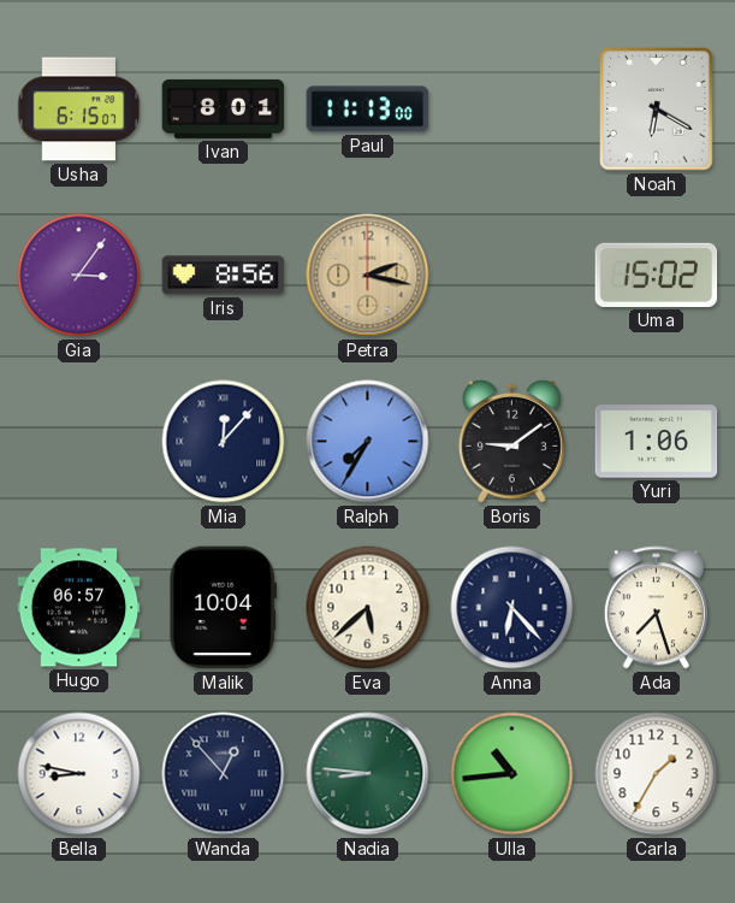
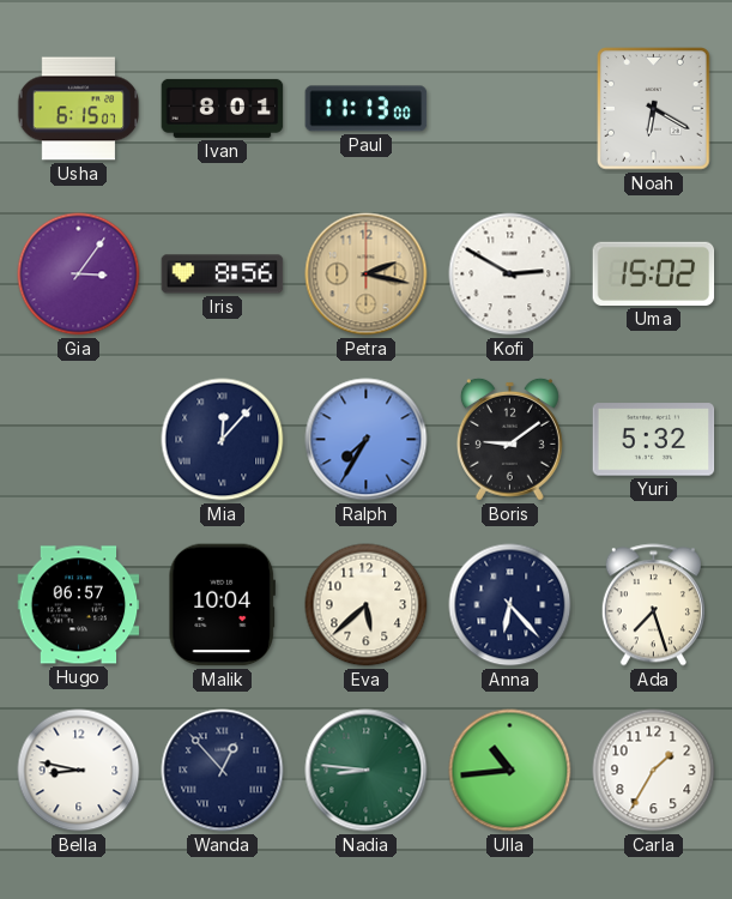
Kofi: none -> 2:50 (510, 274)
Yuri: 1:06 -> 5:32 (654, 440)
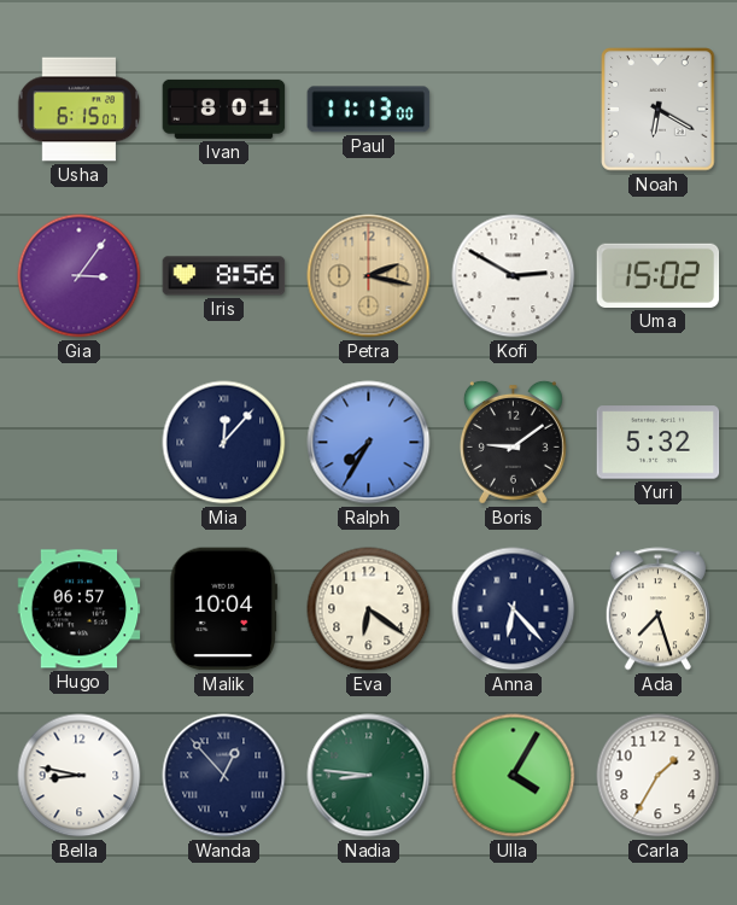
Eva: 5:38 -> 6:21 (369, 609)
Ulla: 10:44 -> 4:05 (514, 776)
